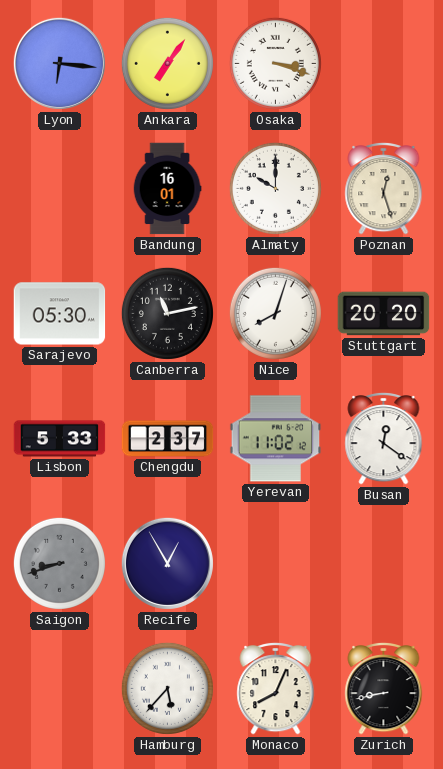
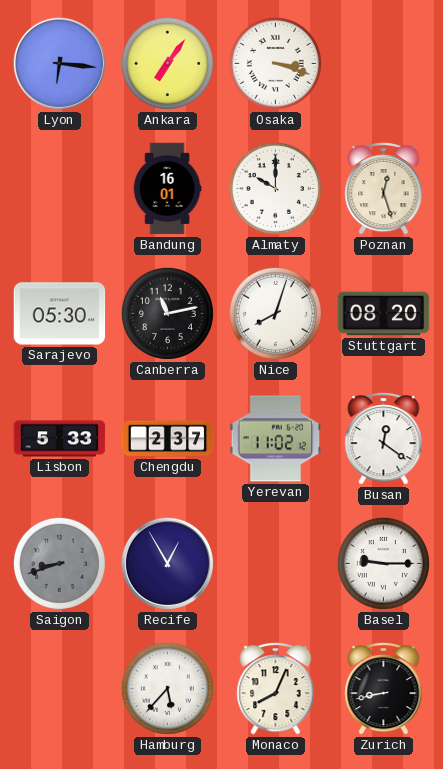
Stuttgart: 20:20 -> 08:20 (384, 314)
Basel: none -> 9:15 (383, 563)
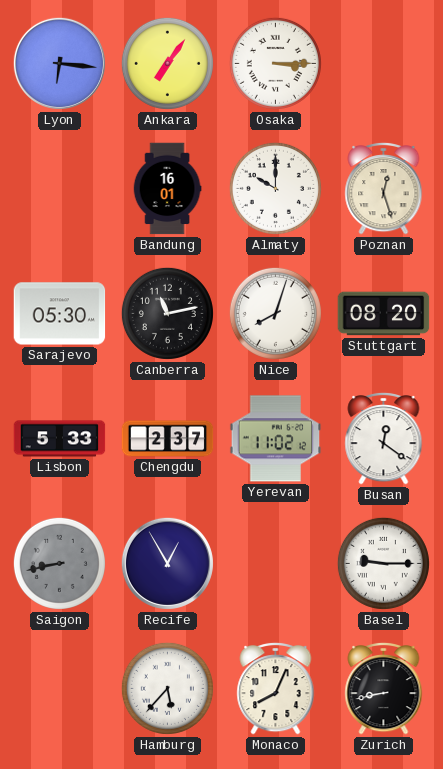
Osaka: 3:18 -> 3:15 (275, 63)
Saigon: 8:42 -> 8:43 (59, 563)
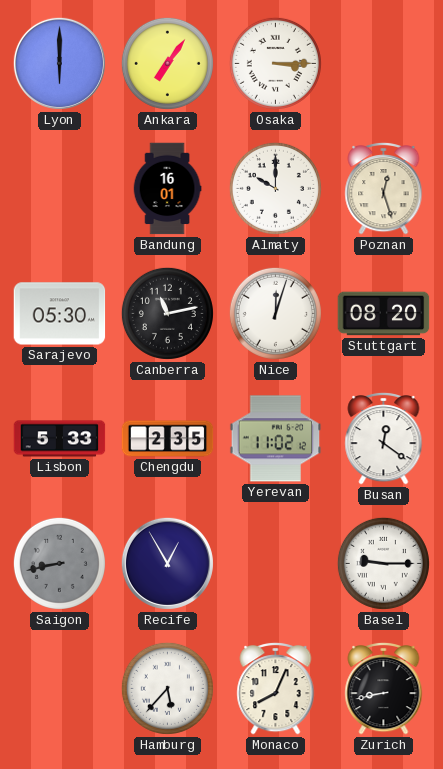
Lyon: 6:16 -> 6:00 (59, 63)
Nice: 8:03 -> 12:03 (275, 313)
Chengdu: 2:37 -> 2:35 (168, 439)
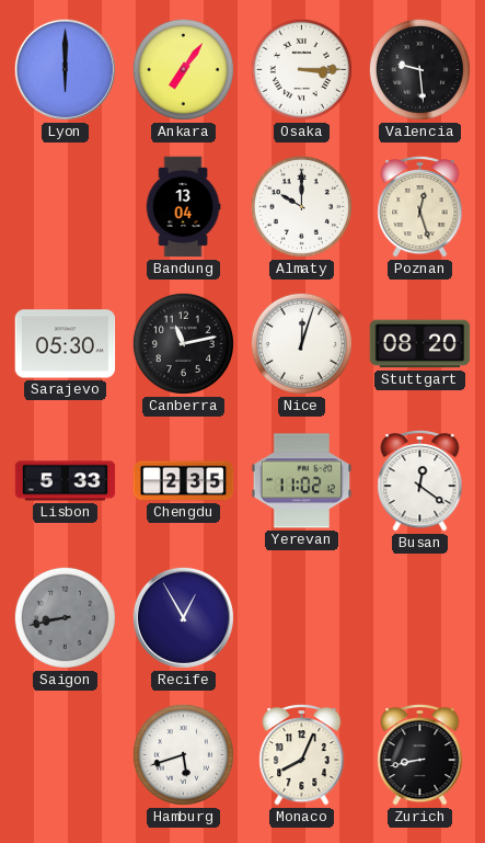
Valencia: none -> 9:29 (419, 69)
Bandung: 16:01 -> 13:04 (183, 207)
Basel: 9:15 -> none (383, 563)
Hamburg: 5:37 -> 5:42 (183, 754)
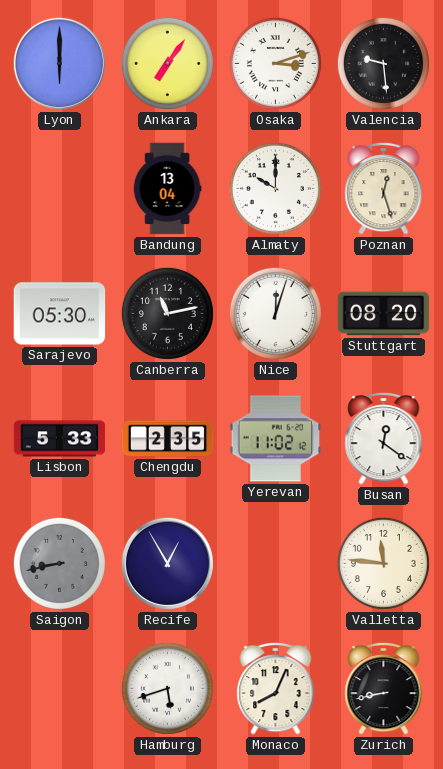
Osaka: 3:15 -> 3:12 (275, 63)
Valletta: none -> 11:46 (383, 563)
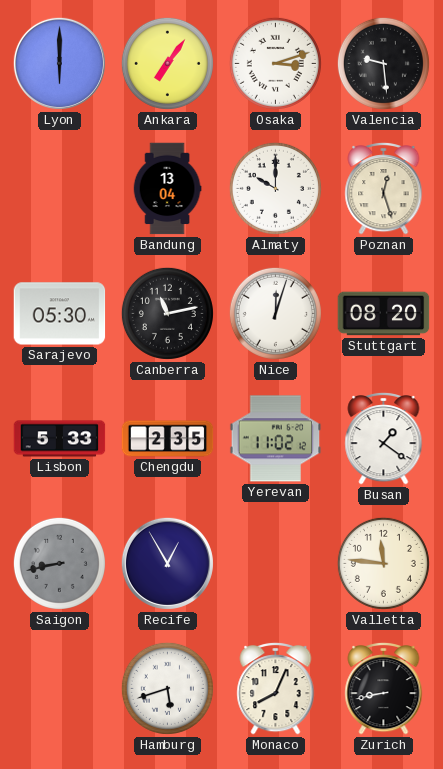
Busan: 12:21 -> 1:21 (384, 438)
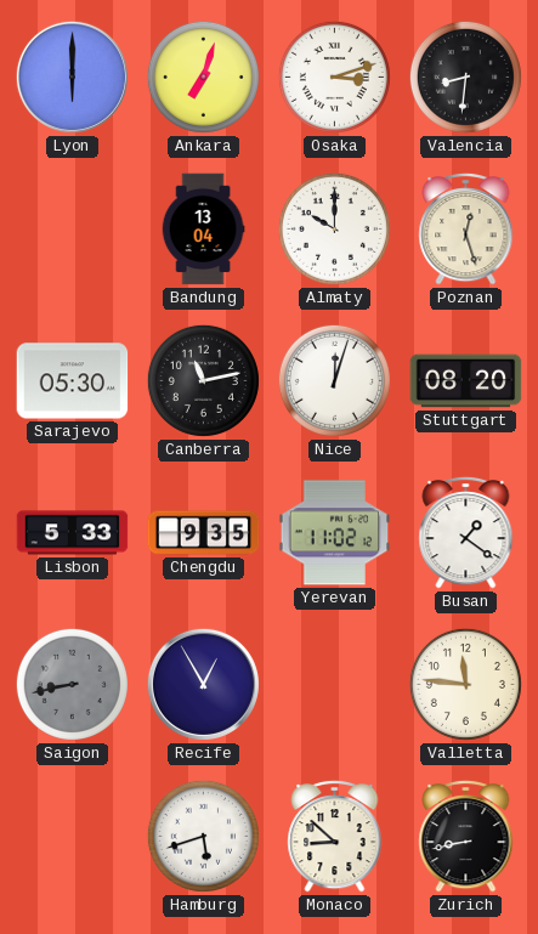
Ankara: 7:06 -> 7:03 (203, 77)
Valencia: 9:29 -> 8:31 (465, 77)
Chengdu: 2:35 -> 9:35 (204, 533)
Monaco: 8:04 -> 8:52 (335, 836)
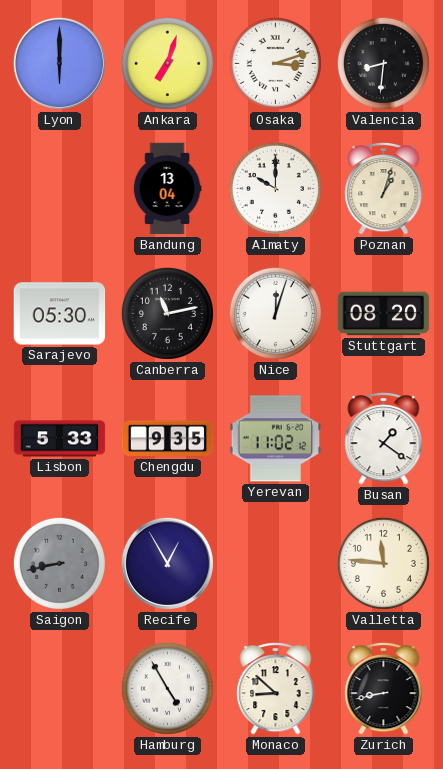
Poznan: 12:27 -> 1:03 (384, 188)
Hamburg: 5:42 -> 4:55 (167, 688)
